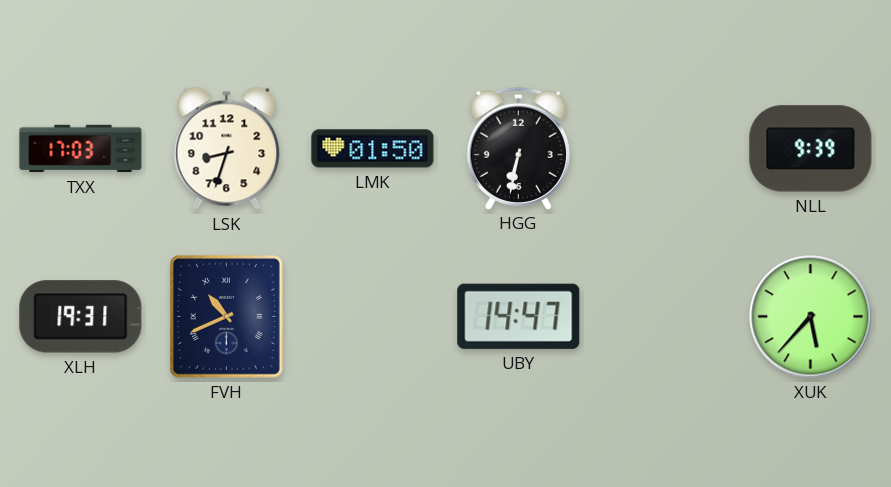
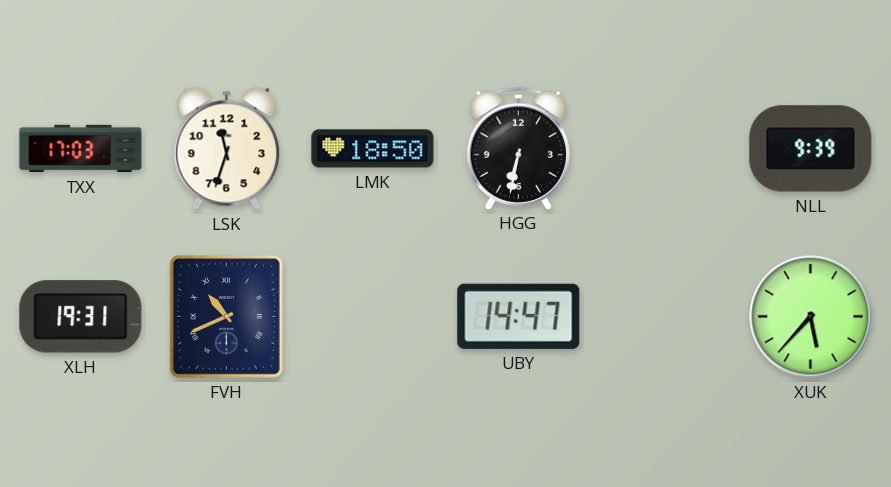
LSK: 8:33 -> 11:33 (227, 148)
LMK: 01:50 -> 18:50 (373, 149)
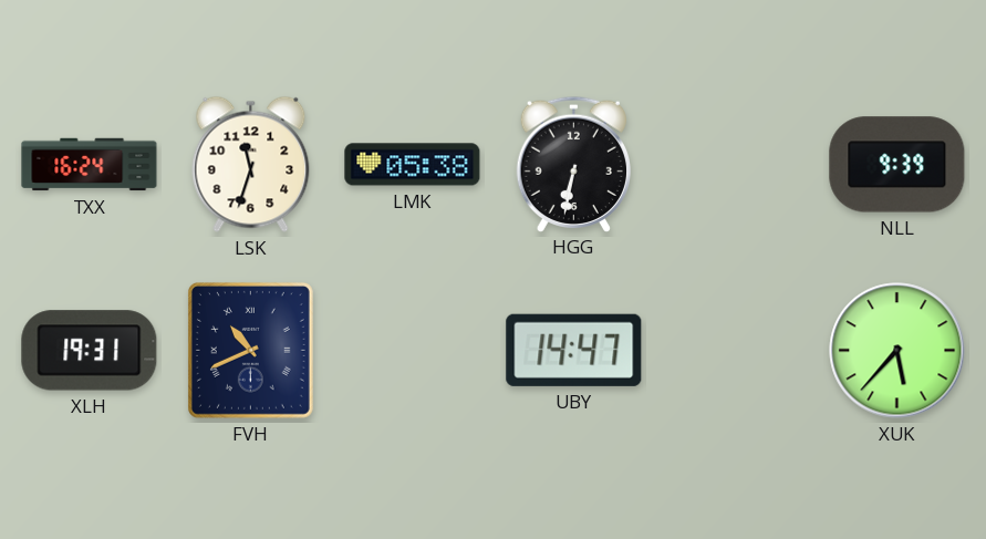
TXX: 17:03 -> 16:24 (90, 165)
LMK: 18:50 -> 05:38 (413, 165)
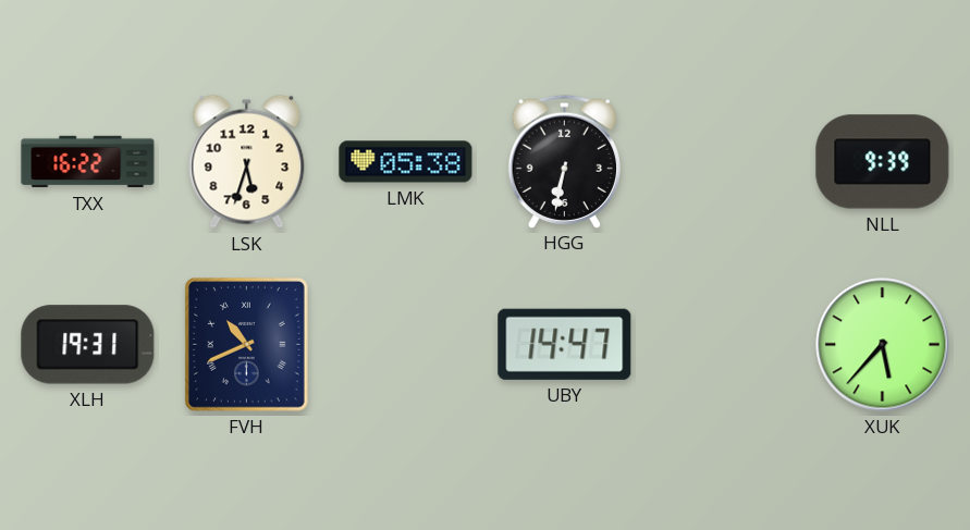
TXX: 16:24 -> 16:22 (88, 162)
LSK: 11:33 -> 5:33 (247, 161)
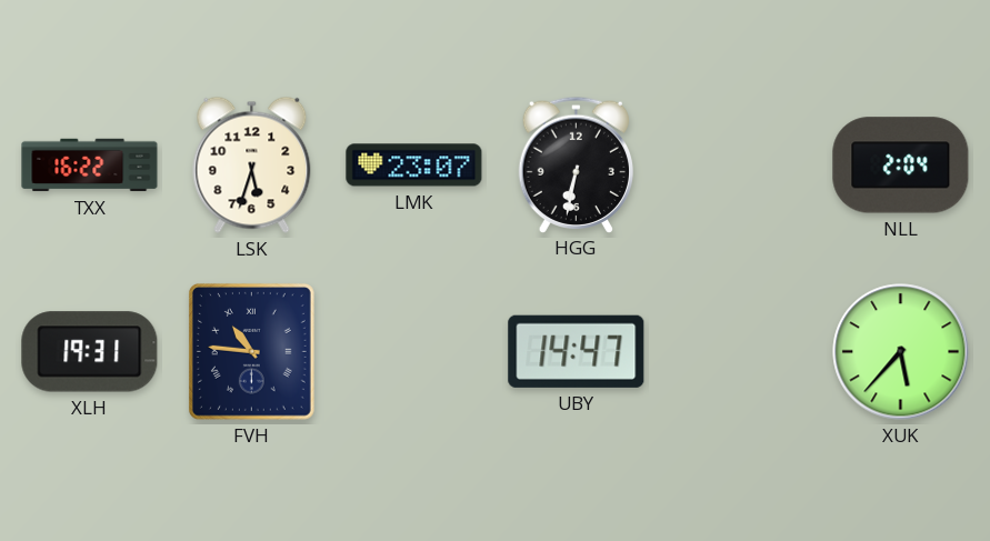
LMK: 05:38 -> 23:07 (414, 166)
NLL: 9:39 -> 2:04 (901, 166)
FVH: 10:41 -> 10:46 (251, 351)
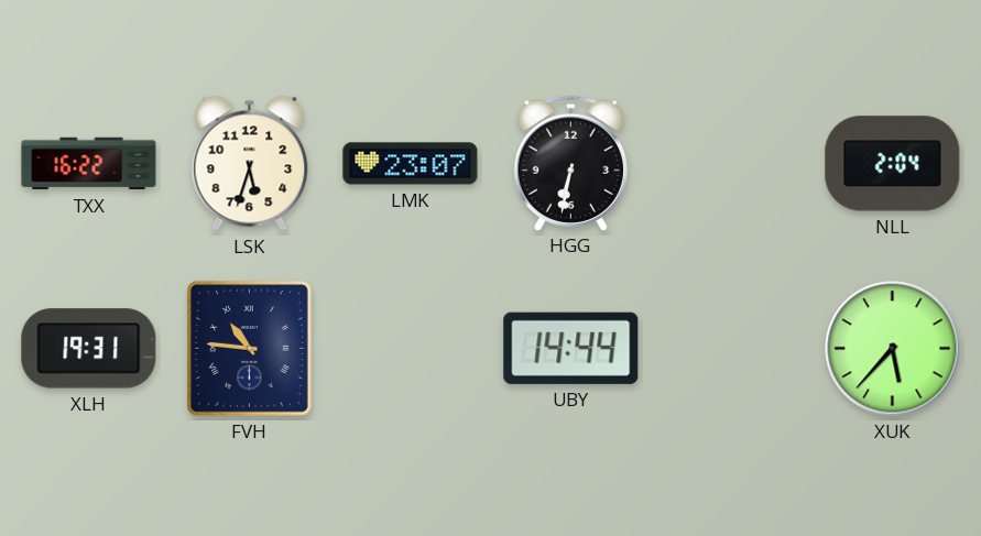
UBY: 14:47 -> 14:44 (571, 348)
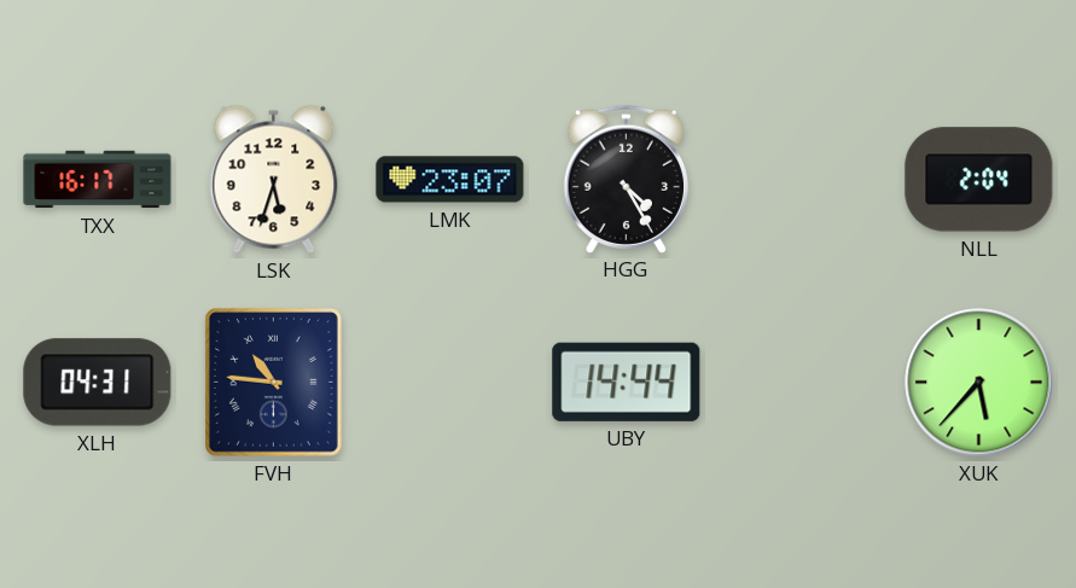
TXX: 16:22 -> 16:17 (98, 180)
HGG: 6:32 -> 4:25 (626, 179)
XLH: 19:31 -> 04:31 (98, 383)
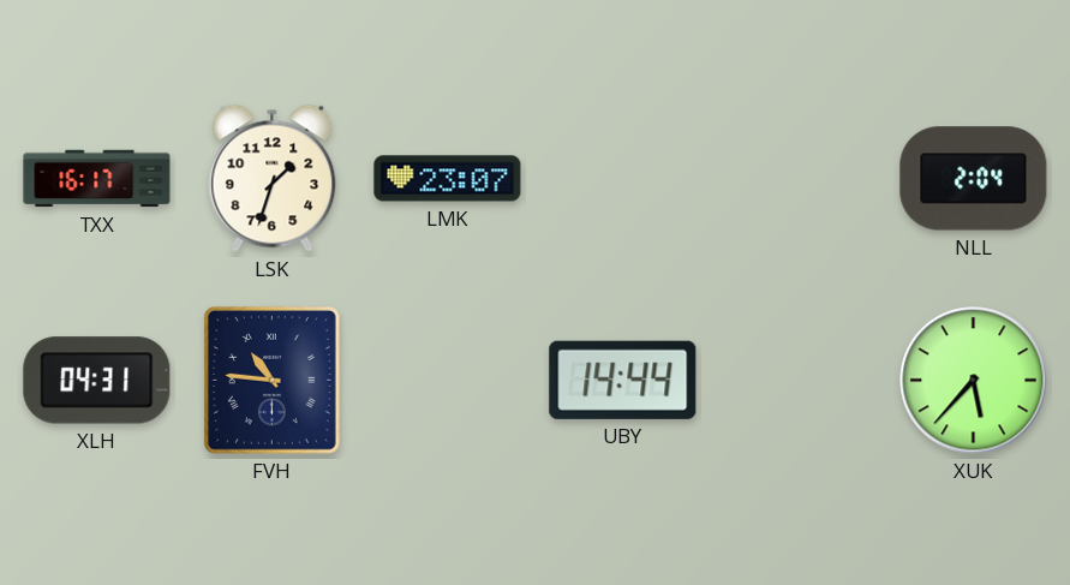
LSK: 5:33 -> 1:33 (273, 178)
HGG: 4:25 -> none (626, 179)
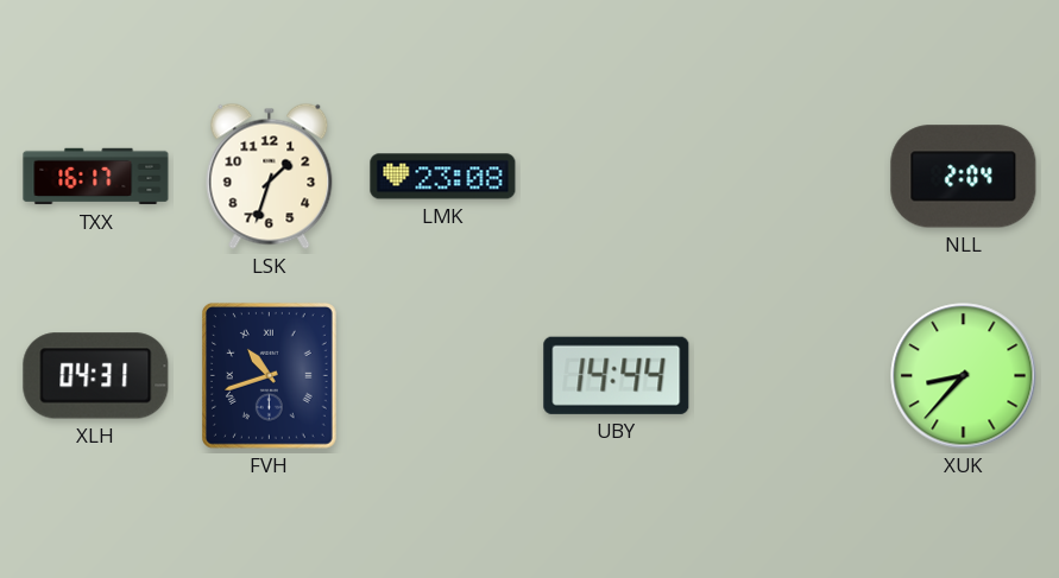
LMK: 23:07 -> 23:08 (443, 177)
FVH: 10:46 -> 10:42 (269, 375)
XUK: 5:37 -> 8:37 (964, 376)
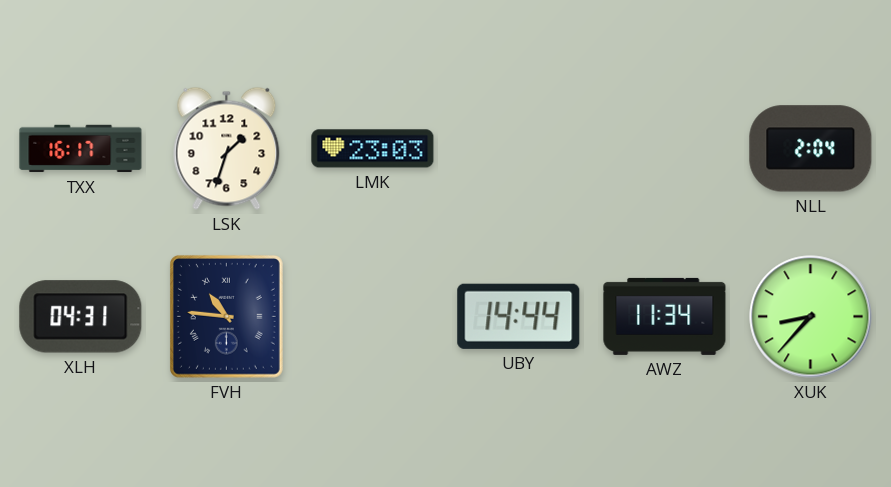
LMK: 23:08 -> 23:03 (373, 149)
FVH: 10:42 -> 10:46 (226, 316)
AWZ: none -> 11:34 (665, 316)
